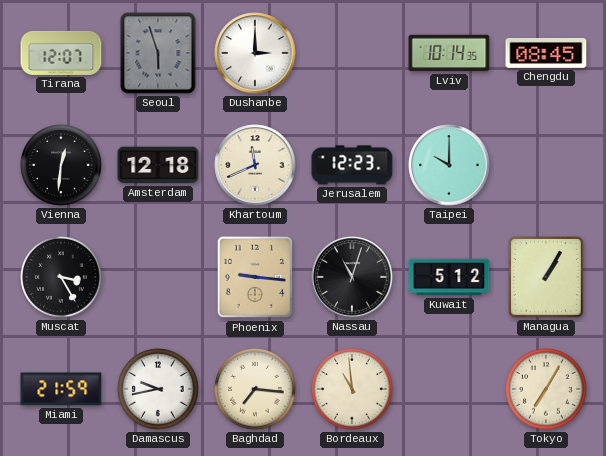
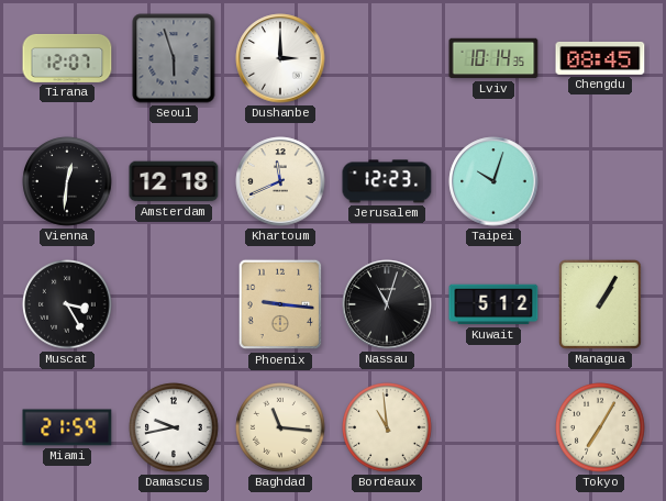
Taipei: 10:00 -> 10:03 (493, 181)
Baghdad: 7:16 -> 11:16 (280, 427)
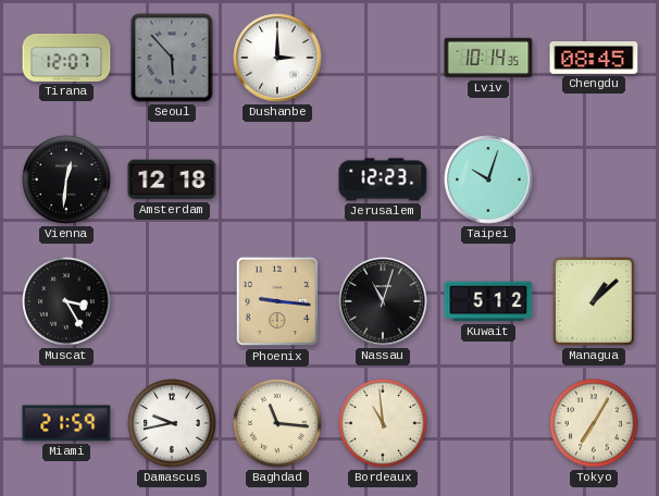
Seoul: 5:57 -> 5:53 (172, 58)
Khartoum: 11:41 -> none (280, 181)
Managua: 1:05 -> 1:08 (594, 301)
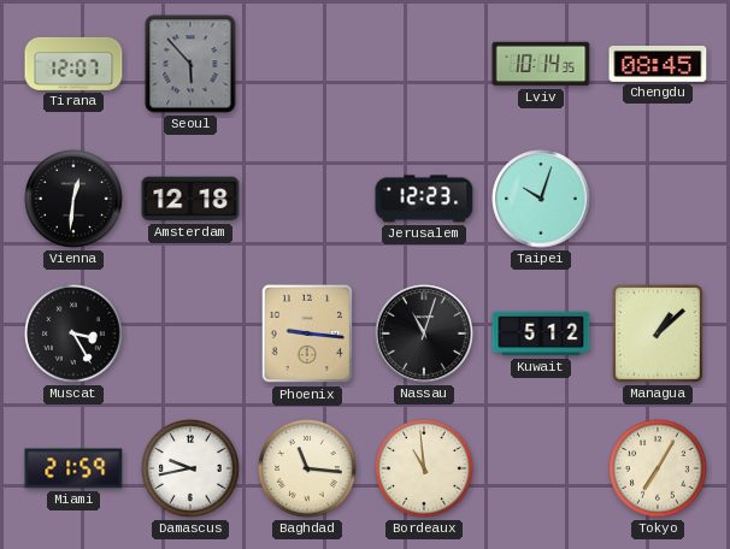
Dushanbe: 3:00 -> none (277, 58)
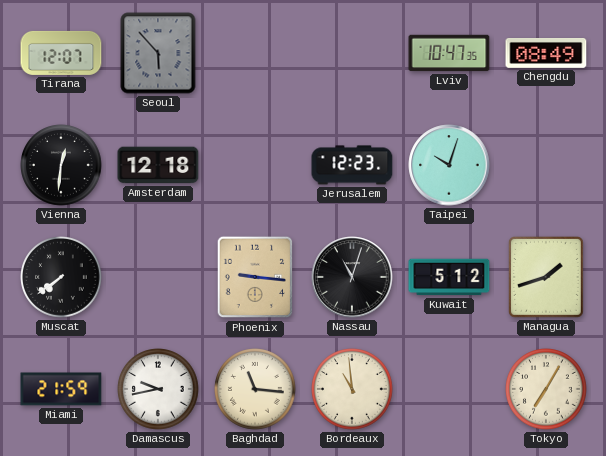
Lviv: 10:14 -> 10:47 (449, 53)
Chengdu: 08:45 -> 08:49 (546, 54)
Muscat: 3:25 -> 7:39 (61, 277)
Managua: 1:08 -> 1:42 (546, 277)
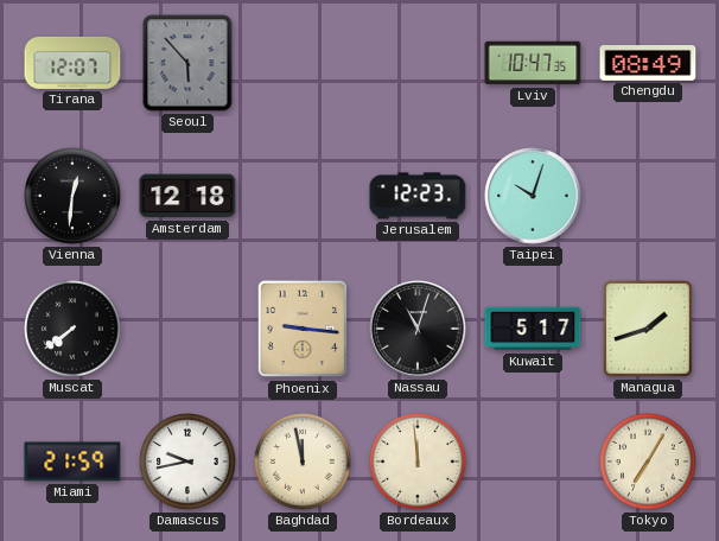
Kuwait: 5:12 -> 5:17 (533, 329)
Baghdad: 11:16 -> 11:58 (303, 462)
Bordeaux: 10:59 -> 11:59 (418, 462)
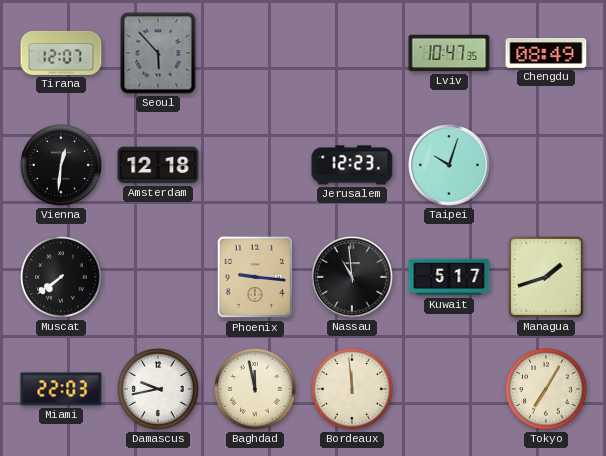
Nassau: 11:03 -> 10:59 (352, 277)
Miami: 21:59 -> 22:03 (61, 389)
